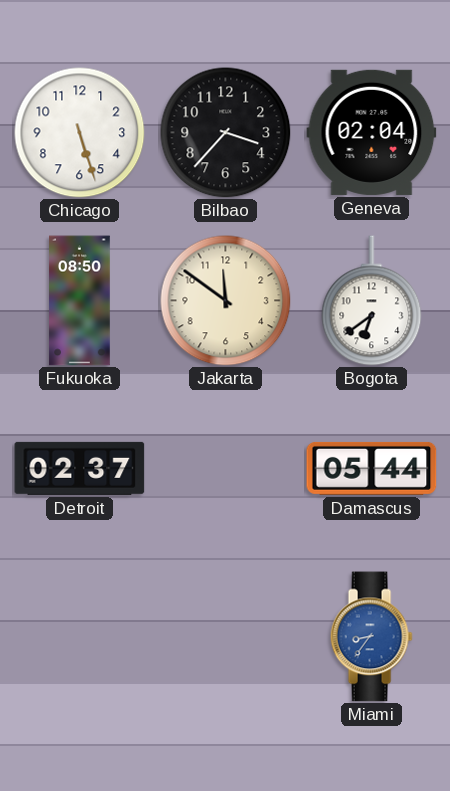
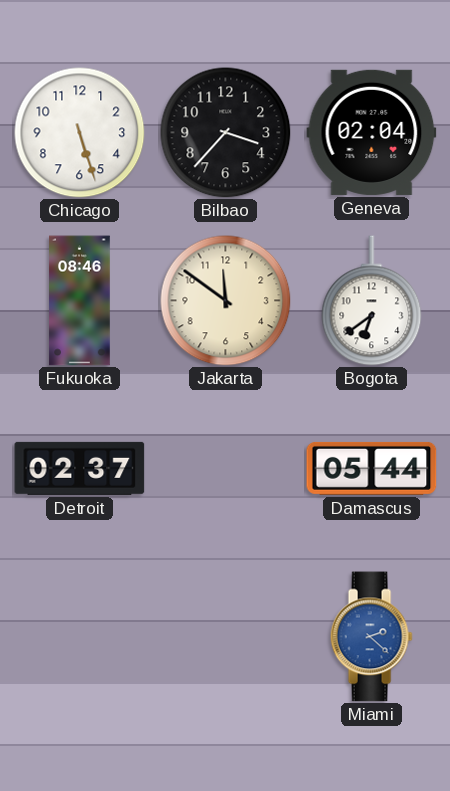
Fukuoka: 08:50 -> 08:46 (80, 301)
Miami: 8:36 -> 2:22 (371, 637)
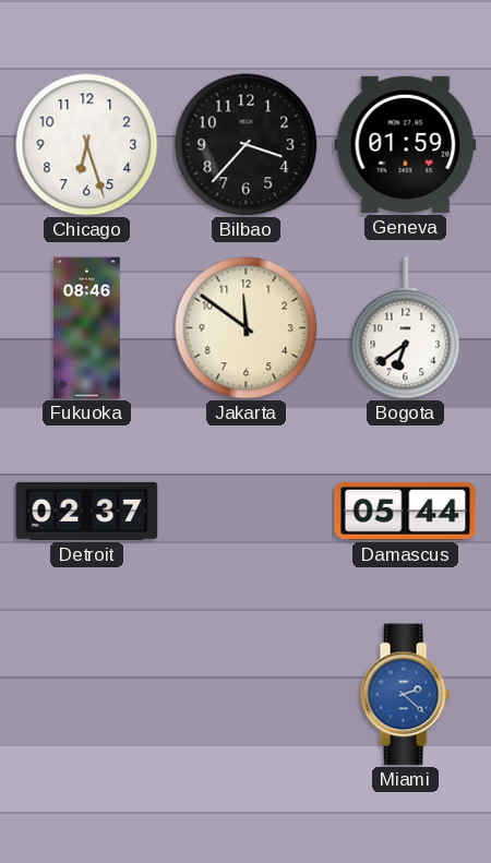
Chicago: 5:27 -> 6:27 (87, 145)
Geneva: 02:04 -> 01:59 (406, 144)
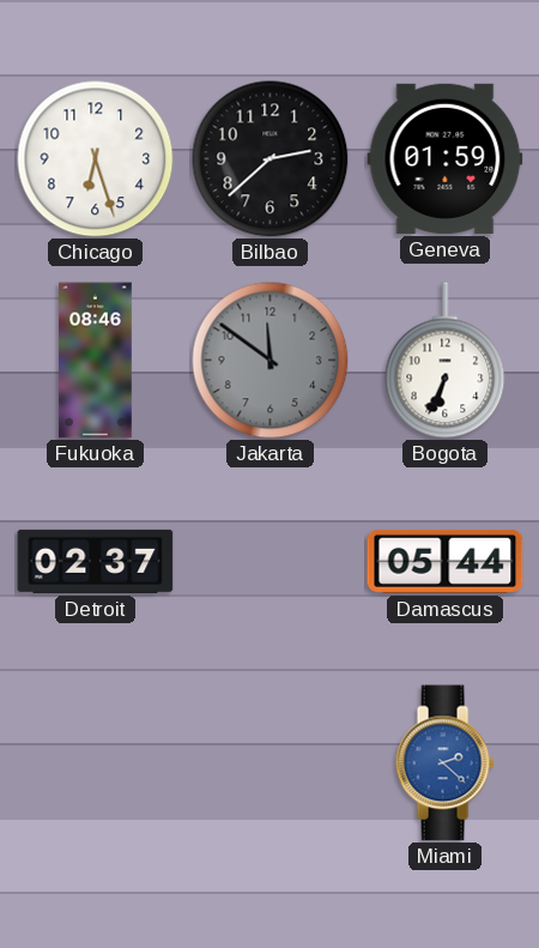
Bilbao: 3:37 -> 2:38 (271, 159)
Jakarta dial: cream -> grey (271, 361)
Bogota: 6:39 -> 6:34 (446, 361)
